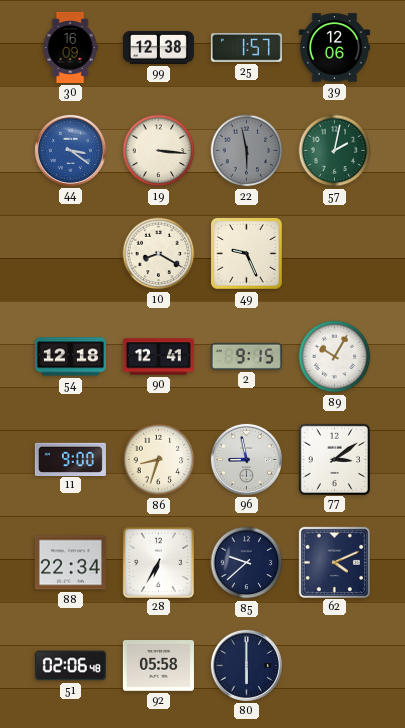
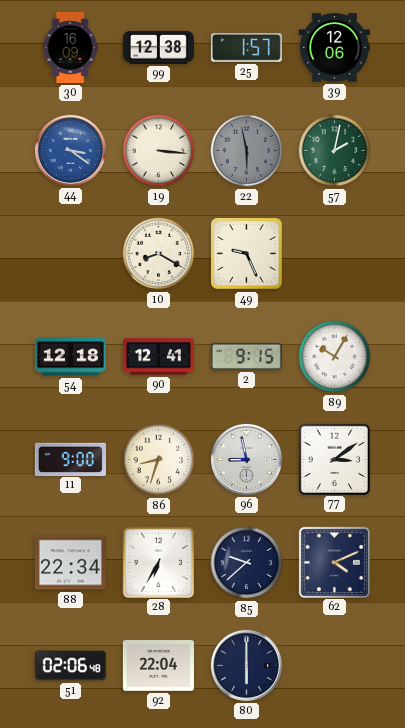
92: 05:58 -> 22:04 (158, 666)
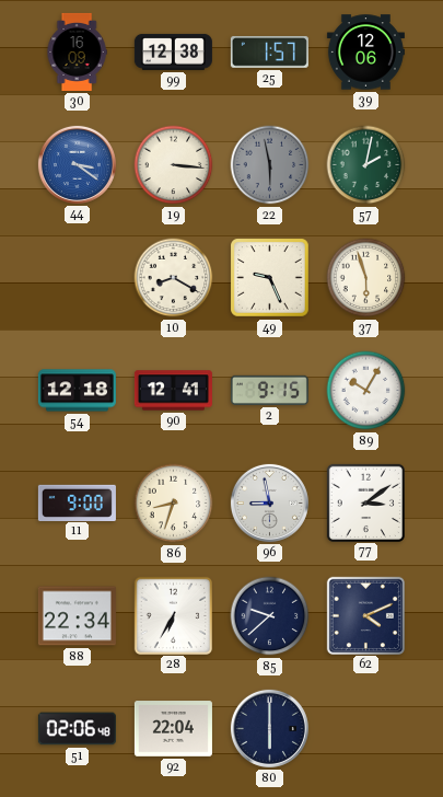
37: none -> 5:57 (366, 278)
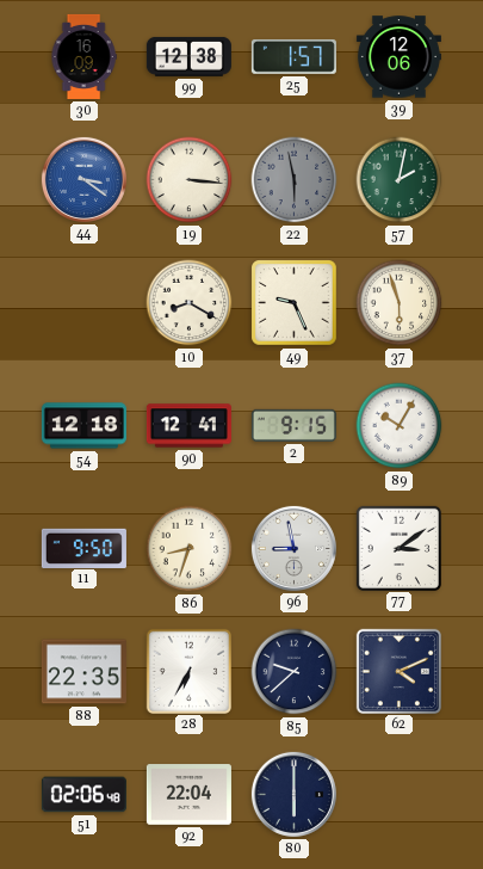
11: 9:00 -> 9:50 (83, 548)
88: 22:34 -> 22:35 (83, 672)
